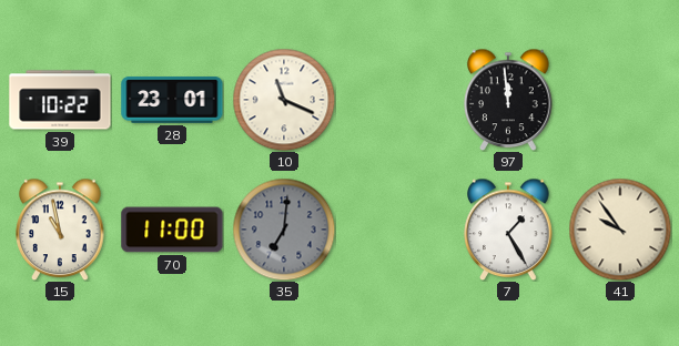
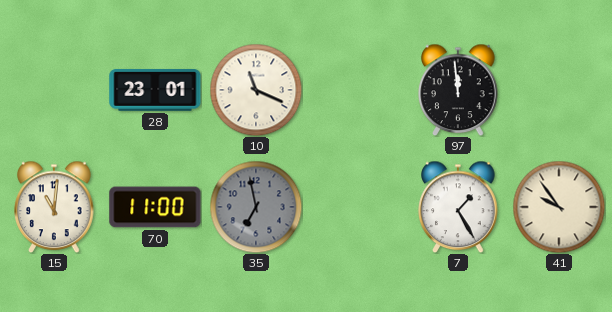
39: 10:22 -> none (60, 100)
15: 10:58 -> 11:01 (54, 207)
35: 7:01 -> 6:58 (256, 207)
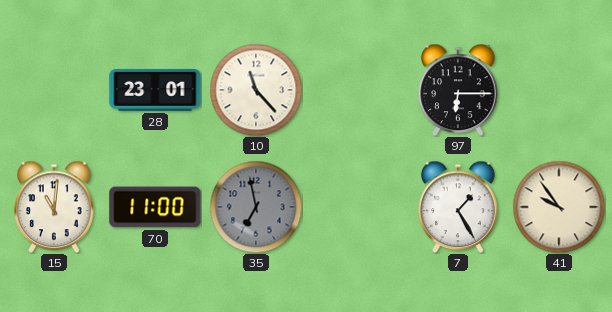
10: 11:19 -> 11:23 (256, 90)
97: 11:59 -> 6:15 (458, 90)
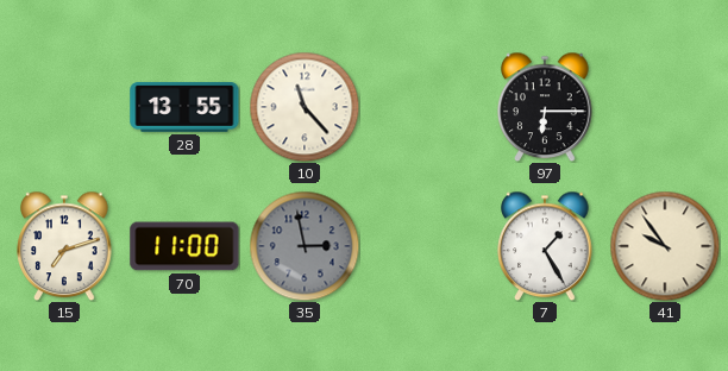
28: 23:01 -> 13:55 (184, 108)
15: 11:01 -> 7:12 (64, 246)
35: 6:58 -> 2:58 (305, 246)
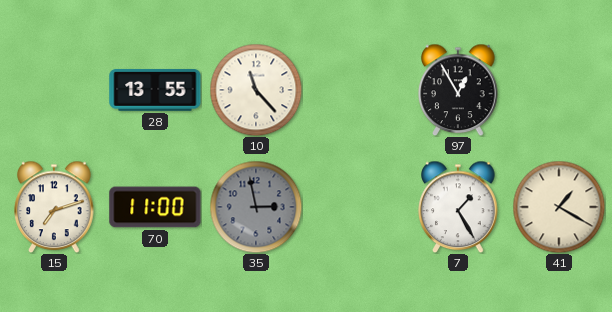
97: 6:15 -> 12:55 (458, 90)
41: 9:54 -> 1:20 (559, 207)
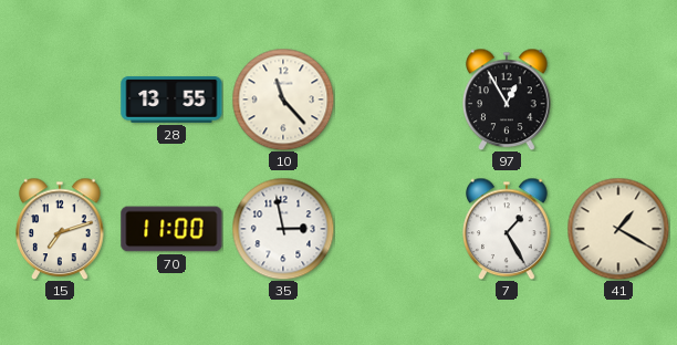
35 dial: grey -> white (283, 229)
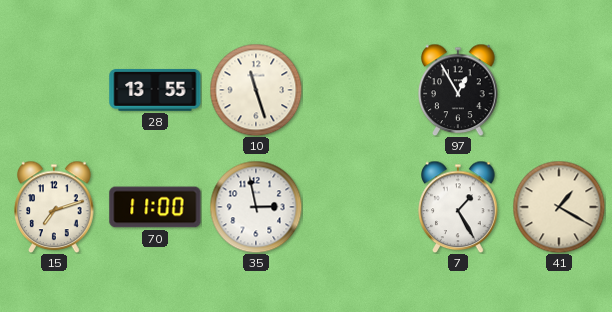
10: 11:23 -> 11:27 (256, 90)
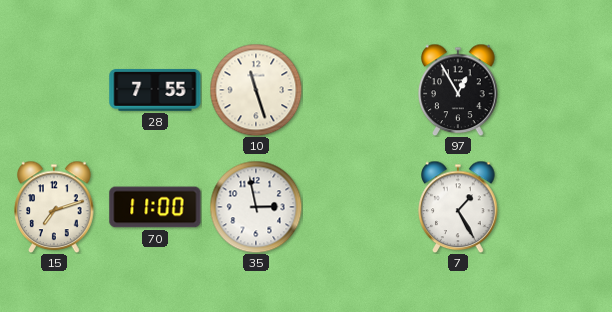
28: 13:55 -> 7:55 (155, 91)
41: 1:20 -> none (559, 207)
